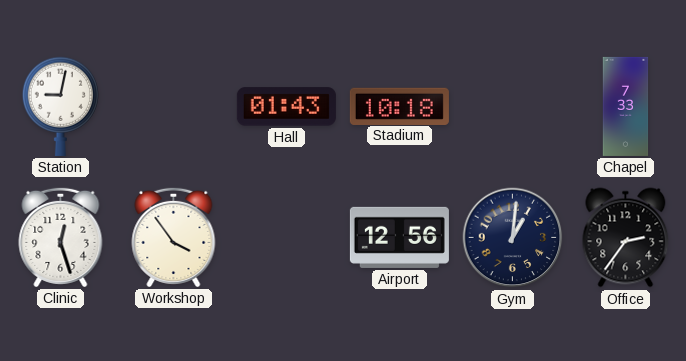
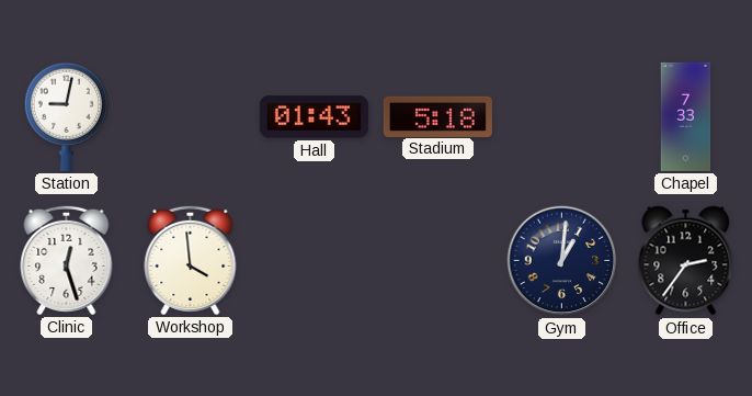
Stadium: 10:18 -> 5:18 (437, 116)
Workshop: 3:54 -> 3:59 (191, 260)
Airport: 12:56 -> none (399, 237)
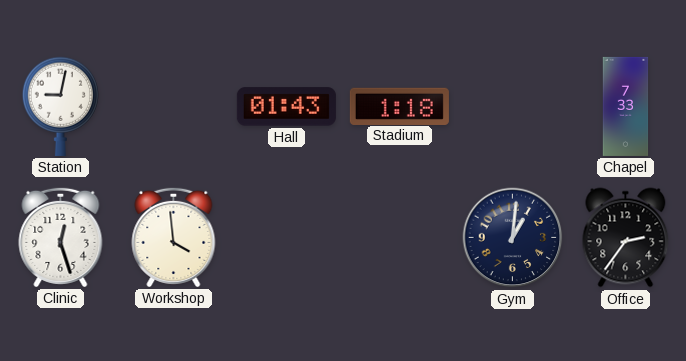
Stadium: 5:18 -> 1:18 (399, 106)
